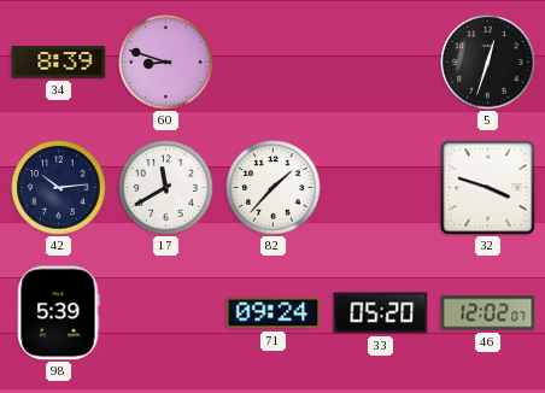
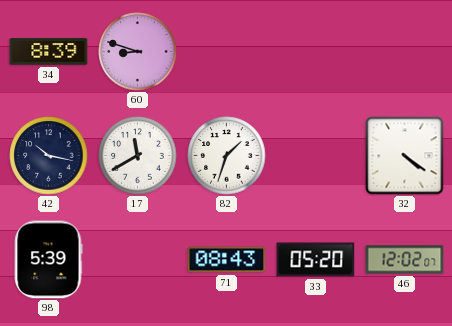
5: 12:33 -> none (488, 63)
42: 10:14 -> 10:17 (49, 156)
82: 1:37 -> 1:33 (227, 156)
32: 3:48 -> 4:21 (405, 156)
71: 09:24 -> 08:43 (227, 260)
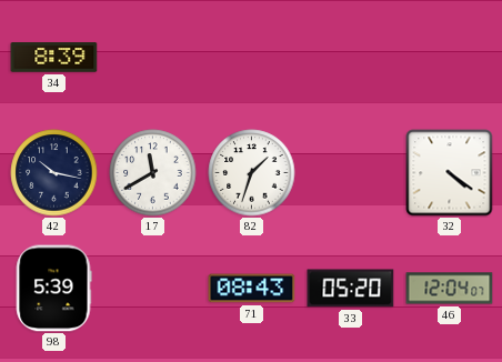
60: 8:48 -> none (138, 52)
46: 12:02 -> 12:04 (450, 289)
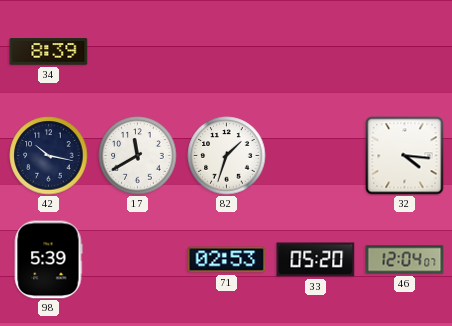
32: 4:21 -> 4:16 (405, 156)
71: 08:43 -> 02:53 (227, 260)
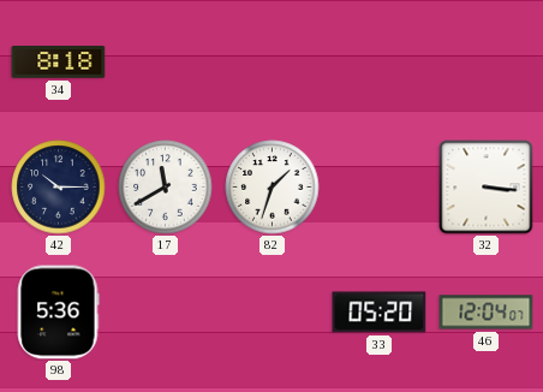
34: 8:39 -> 8:18 (59, 63)
42: 10:17 -> 10:15 (59, 188)
32: 4:16 -> 3:16 (487, 188)
98: 5:39 -> 5:36 (58, 313)
71: 02:53 -> none (227, 260)
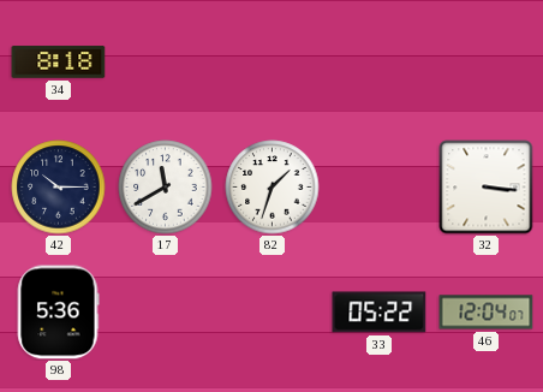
33: 05:20 -> 05:22 (380, 313)
